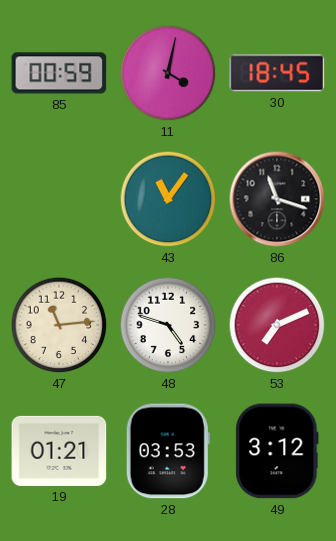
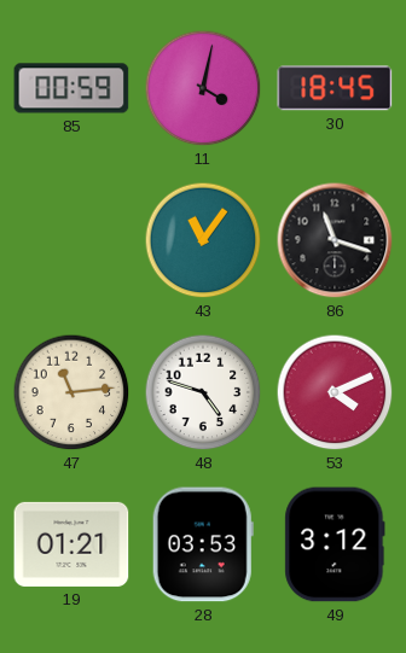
53: 7:11 -> 4:11 (335, 392)
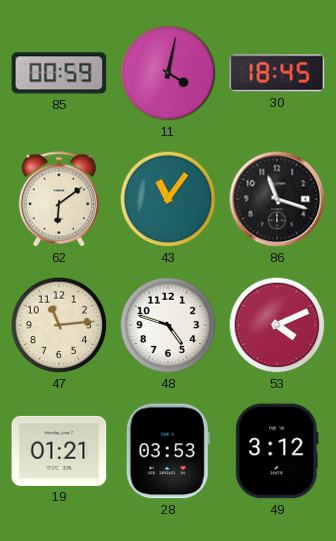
62: none -> 6:09 (59, 199)
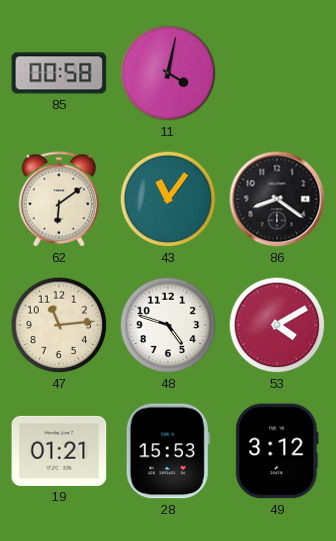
85: 00:59 -> 00:58 (59, 73)
30: 18:45 -> none (277, 73)
86: 11:18 -> 8:21 (277, 199)
53: 4:11 -> 4:10 (277, 325)
28: 03:53 -> 15:53 (168, 451)
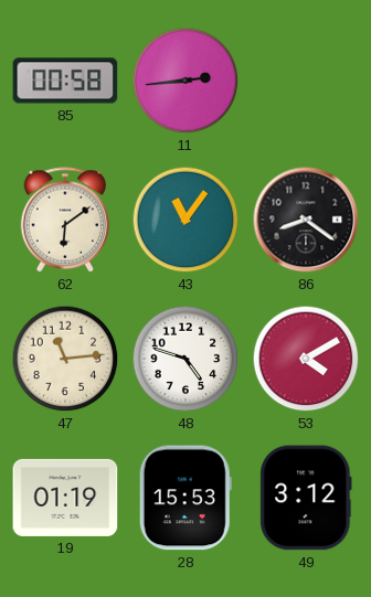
11: 4:02 -> 2:44 (185, 81)
19: 01:21 -> 01:19 (65, 498)
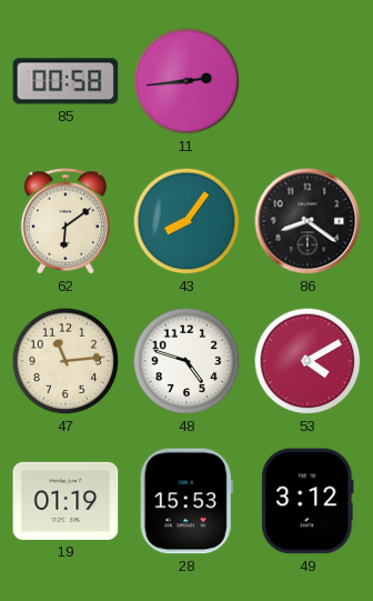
43: 11:06 -> 8:06 (186, 221)
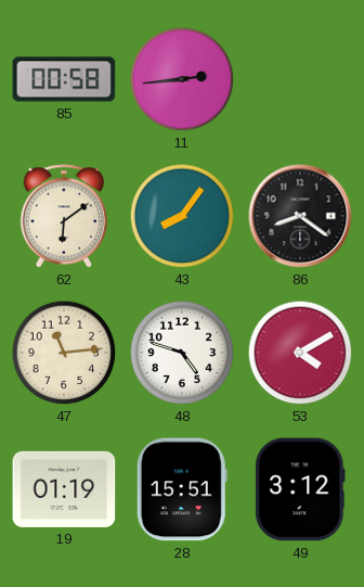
28: 15:53 -> 15:51 (182, 489)
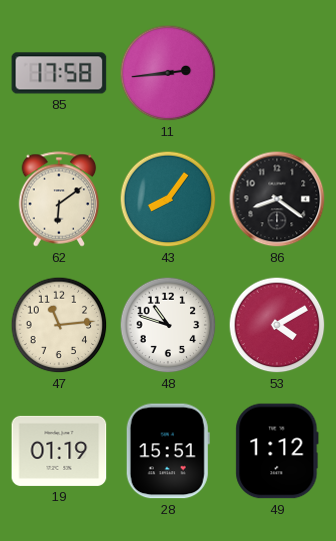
85: 00:58 -> 17:58 (59, 73)
48: 4:48 -> 10:48 (168, 325)
49: 3:12 -> 1:12 (277, 451)
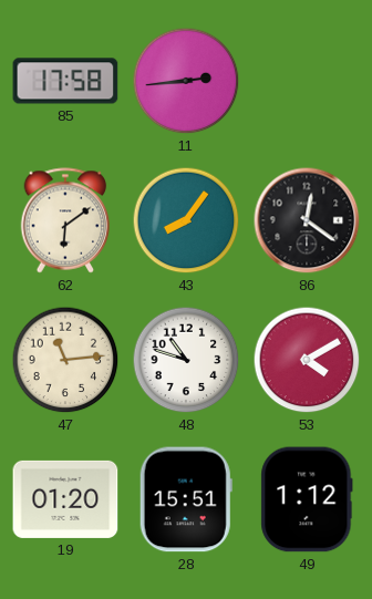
86: 8:21 -> 12:21 (307, 220)
19: 01:19 -> 01:20 (65, 499)
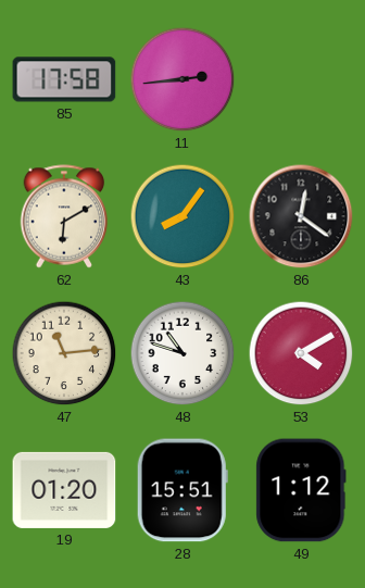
62: 6:09 -> 6:10 (64, 216)
